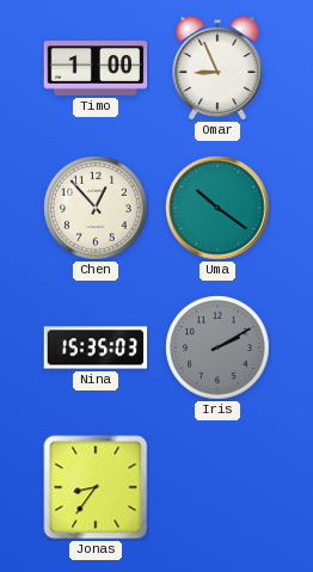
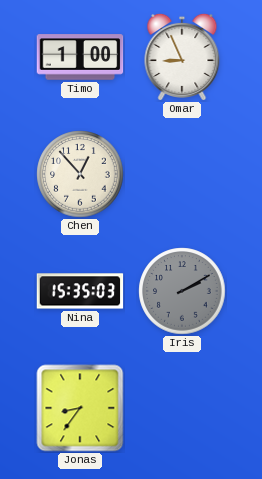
Uma: 10:21 -> none (217, 208)
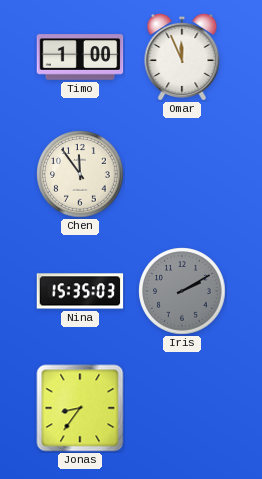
Omar: 8:56 -> 11:56 (182, 56)
Chen: 12:53 -> 11:54 (80, 174)
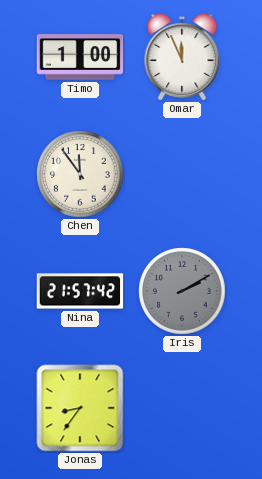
Nina: 15:35 -> 21:57 (80, 291)
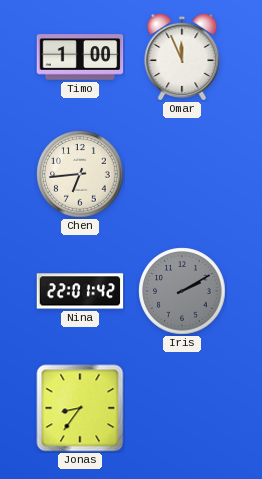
Chen: 11:54 -> 6:44 (80, 174)
Nina: 21:57 -> 22:01 (80, 291)
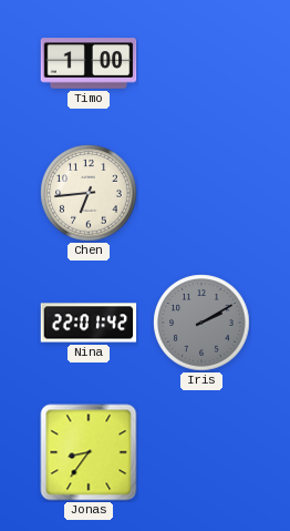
Omar: 11:56 -> none (182, 56)
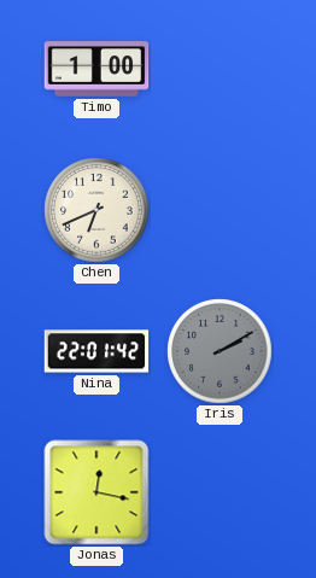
Chen: 6:44 -> 6:41 (96, 210)
Jonas: 8:36 -> 12:17 (96, 492)
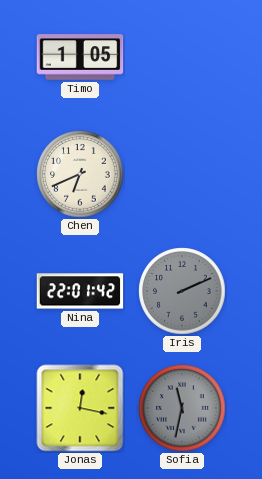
Timo: 1:00 -> 1:05 (80, 57)
Iris: 2:10 -> 2:11 (182, 291)
Sofia: none -> 11:32 (182, 408)
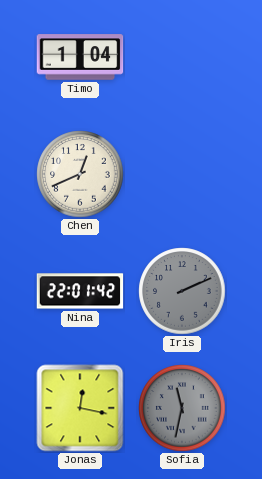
Timo: 1:05 -> 1:04 (80, 57)
Chen: 6:41 -> 12:41 (80, 174)
